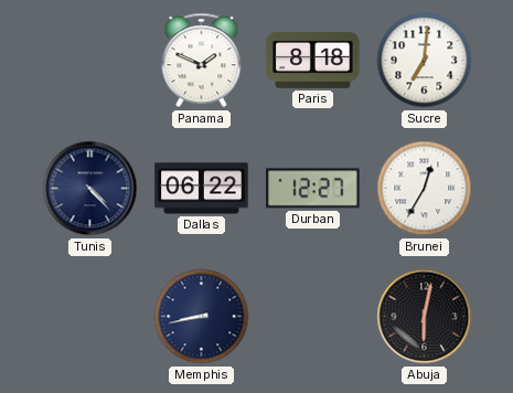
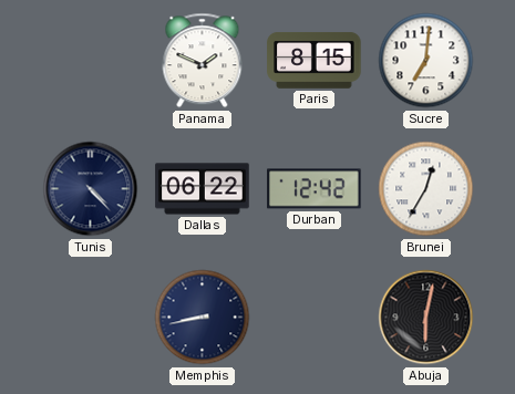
Paris: 8:18 -> 8:15 (315, 61)
Durban: 12:27 -> 12:42 (315, 189)
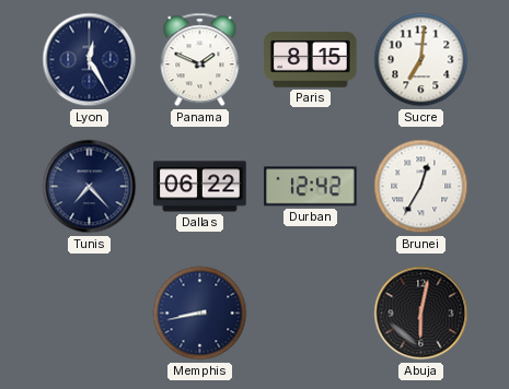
Lyon: none -> 12:25 (90, 60)
Tunis: 4:23 -> 7:23 (90, 187)
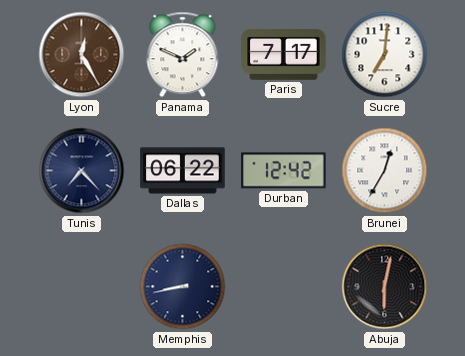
Lyon dial: navy -> brown (82, 55)
Paris: 8:15 -> 7:17 (284, 55)
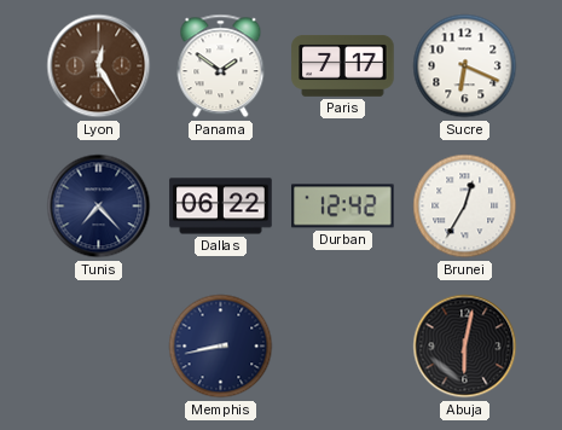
Panama: 1:49 -> 1:51 (221, 66)
Sucre: 7:01 -> 6:19 (465, 66)
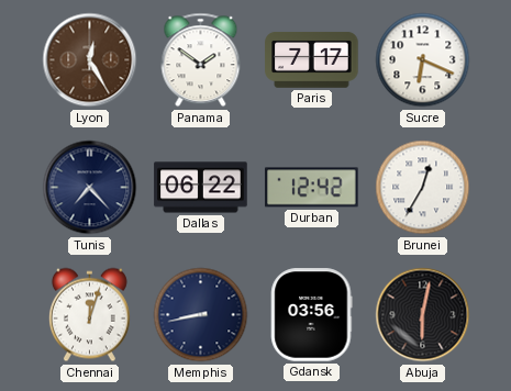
Chennai: none -> 12:03 (89, 315)
Gdansk: none -> 03:56 (312, 315)
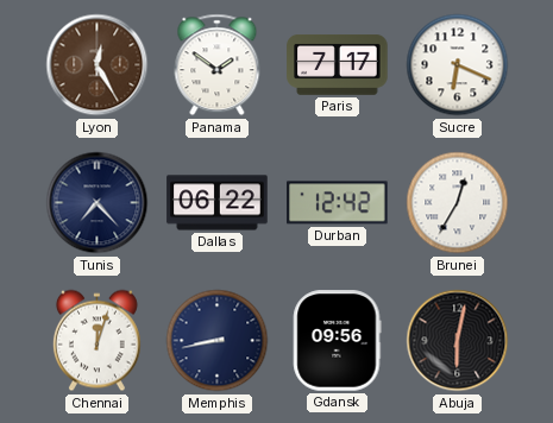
Gdansk: 03:56 -> 09:56 (338, 341)
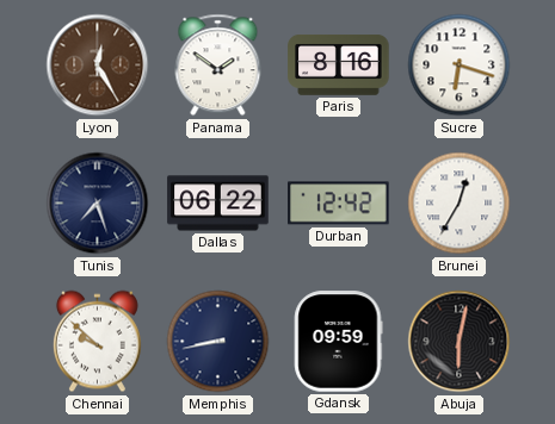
Paris: 7:17 -> 8:16 (339, 66)
Sucre: 6:19 -> 6:18 (460, 66)
Tunis: 7:23 -> 7:27 (98, 204)
Chennai: 12:03 -> 9:52 (97, 342)
Gdansk: 09:56 -> 09:59 (339, 342)
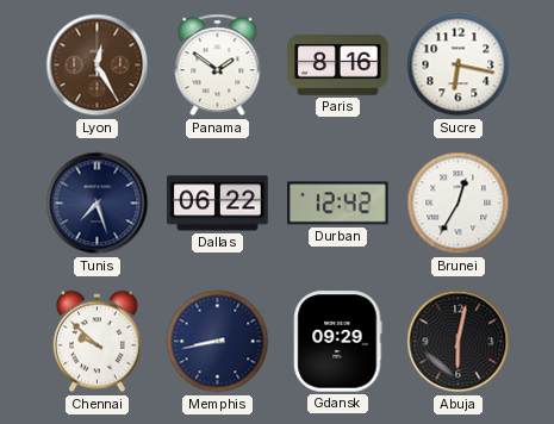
Sucre: 6:18 -> 6:17 (459, 66)
Gdansk: 09:59 -> 09:29 (338, 342)
